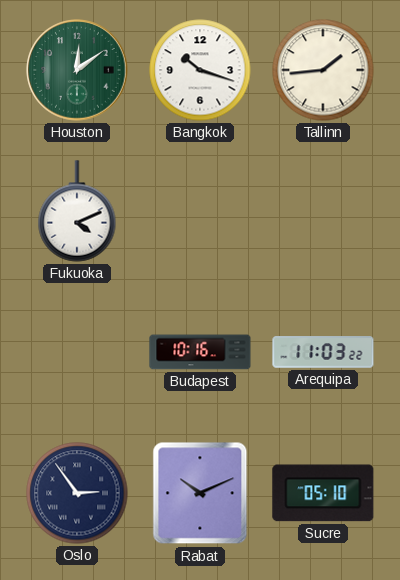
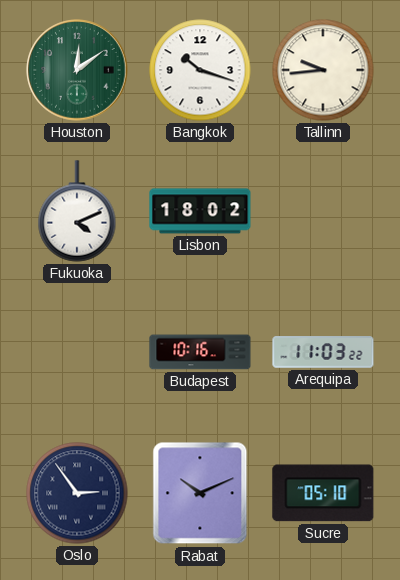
Tallinn: 1:44 -> 9:44 (323, 70)
Lisbon: none -> 18:02 (200, 211)
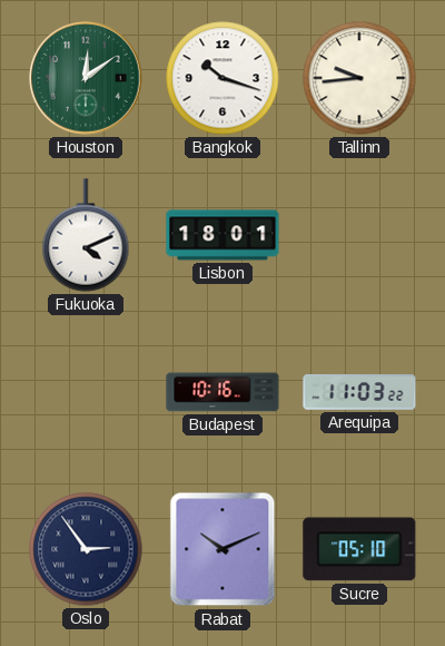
Lisbon: 18:02 -> 18:01 (222, 235)
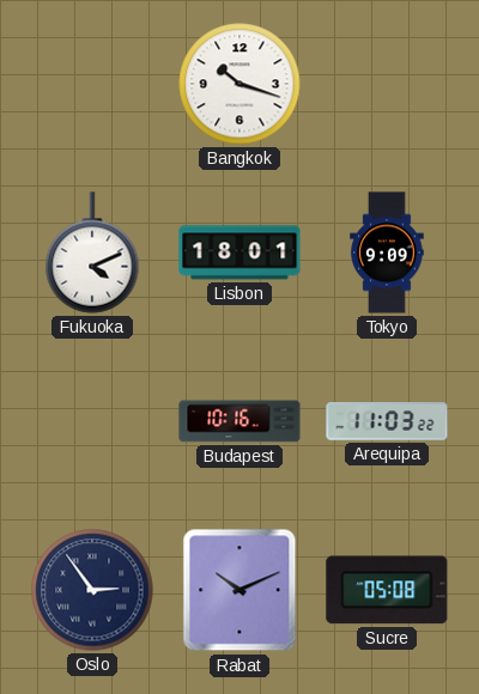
Houston: 12:09 -> none (86, 78)
Tallinn: 9:44 -> none (359, 78)
Tokyo: none -> 9:09 (387, 252)
Sucre: 05:10 -> 05:08 (387, 590)
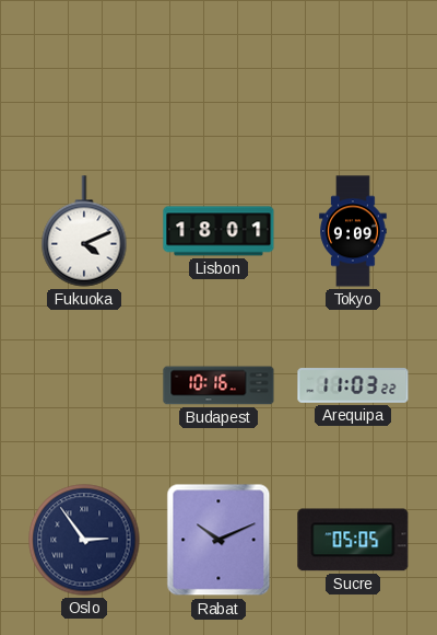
Bangkok: 10:18 -> none (239, 84)
Sucre: 05:08 -> 05:05 (353, 540)
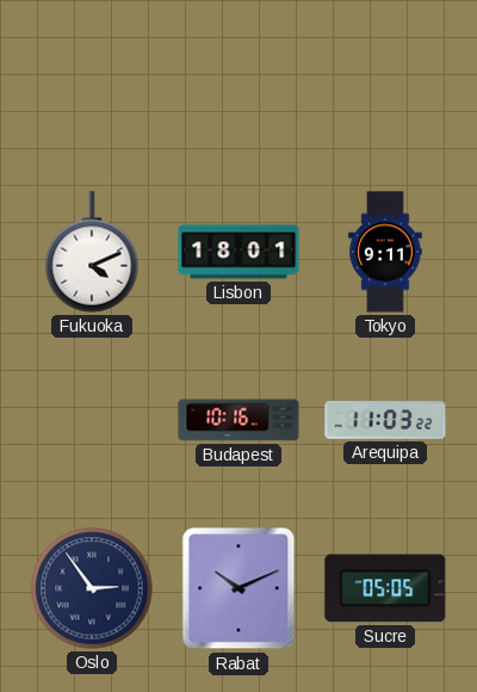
Tokyo: 9:09 -> 9:11 (385, 252)
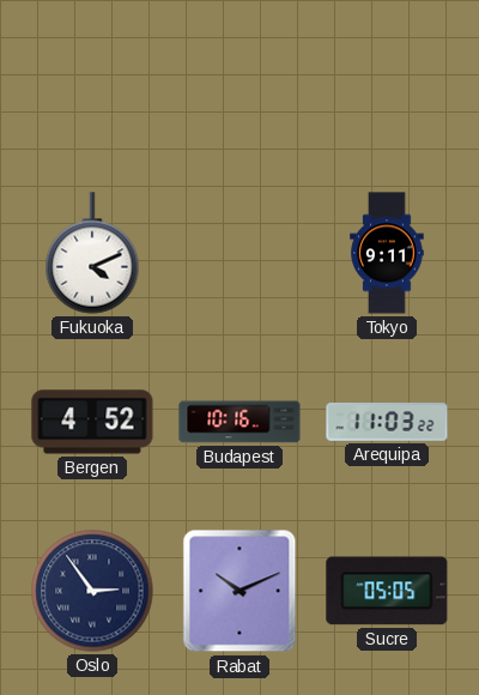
Lisbon: 18:01 -> none (238, 252)
Bergen: none -> 4:52 (92, 422)
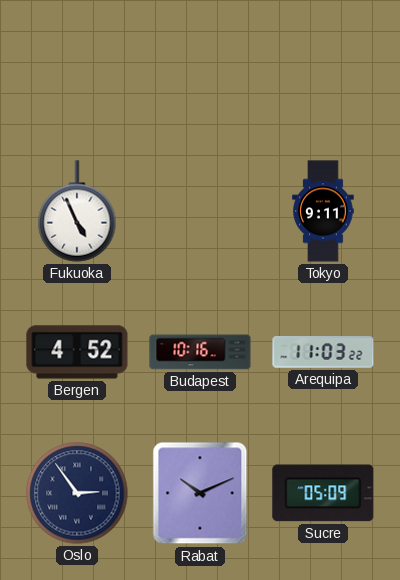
Fukuoka: 4:11 -> 4:56 (77, 211)
Sucre: 05:05 -> 05:09 (323, 493)
